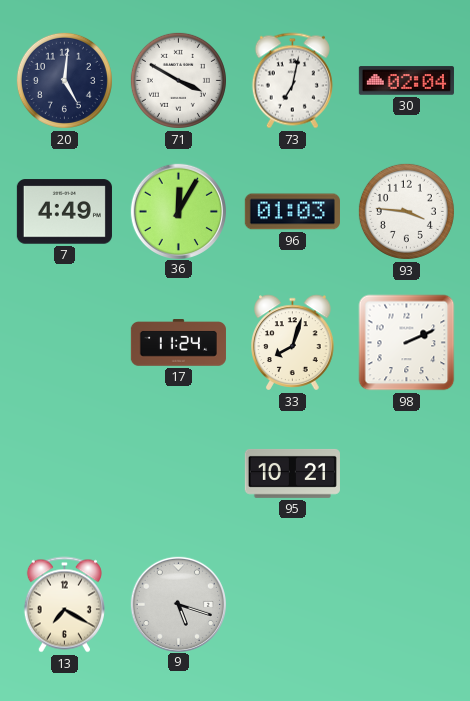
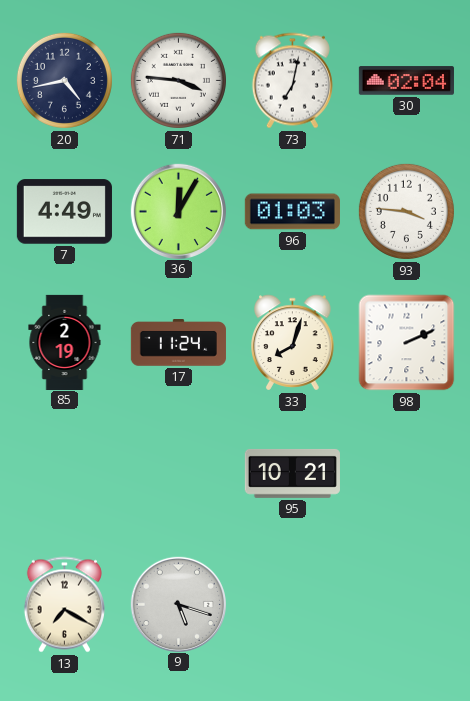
20: 5:01 -> 4:43 (64, 80)
71: 3:50 -> 3:46 (178, 80)
85: none -> 2:19 (65, 342)
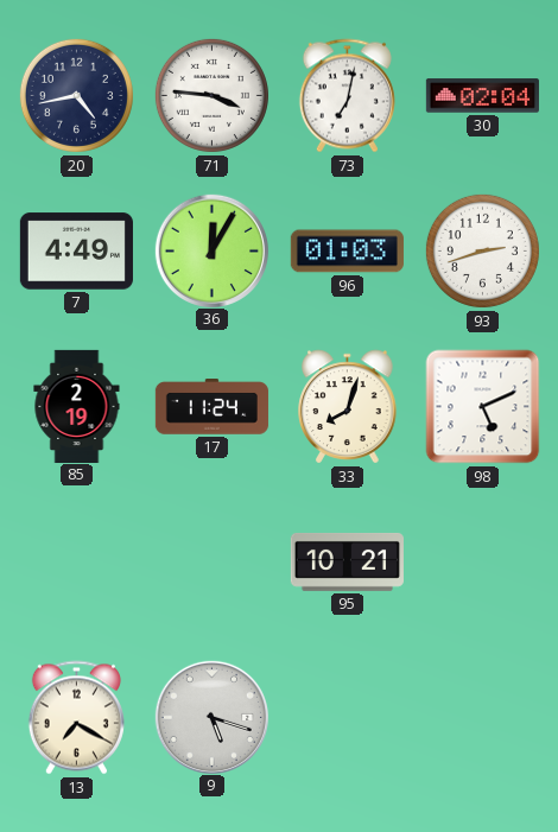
93: 3:46 -> 2:42 (482, 250)
98: 2:11 -> 5:11 (483, 407)
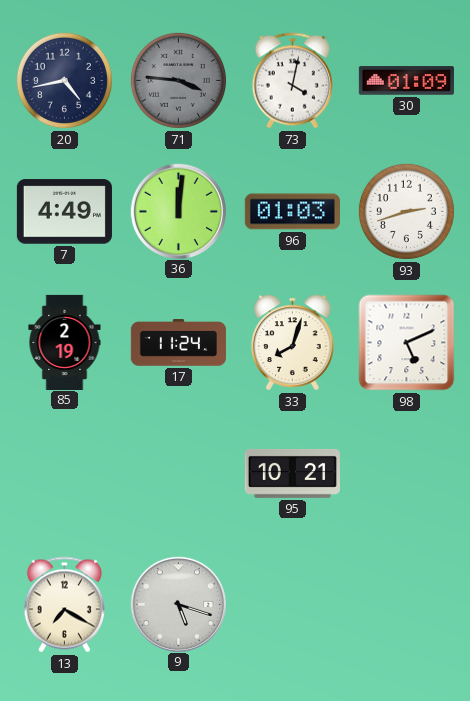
71 dial: white -> grey (178, 80)
73: 7:02 -> 4:02 (292, 81)
30: 02:04 -> 01:09 (406, 81)
36: 12:05 -> 12:01 (178, 211)
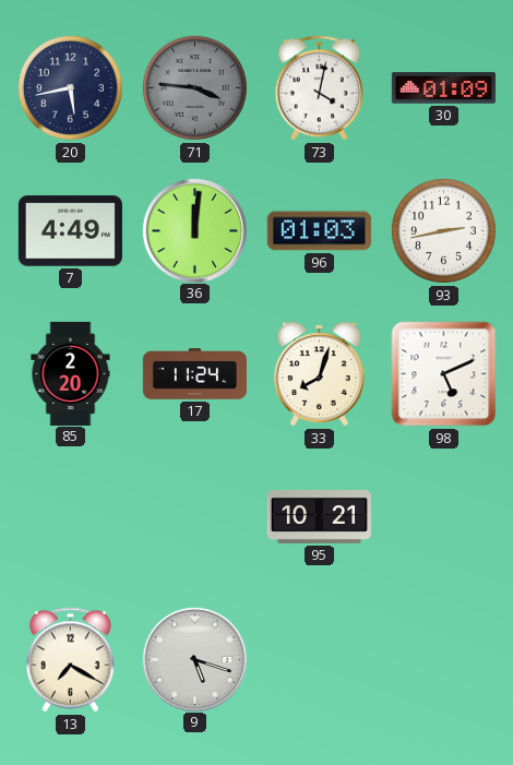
20: 4:43 -> 5:43 (70, 87)
93: 2:42 -> 2:43 (443, 230)
85: 2:19 -> 2:20 (71, 373)
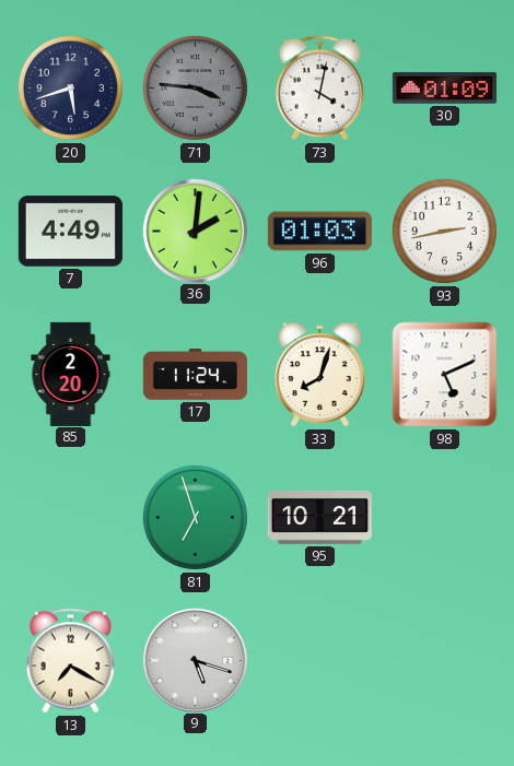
20: 5:43 -> 5:42 (70, 87)
36: 12:01 -> 2:01 (195, 231)
81: none -> 6:57 (195, 517)
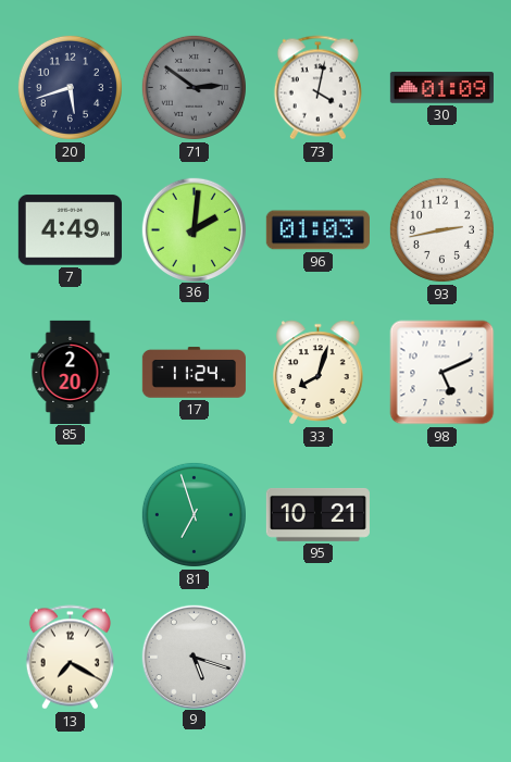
71: 3:46 -> 2:51 (194, 87)
